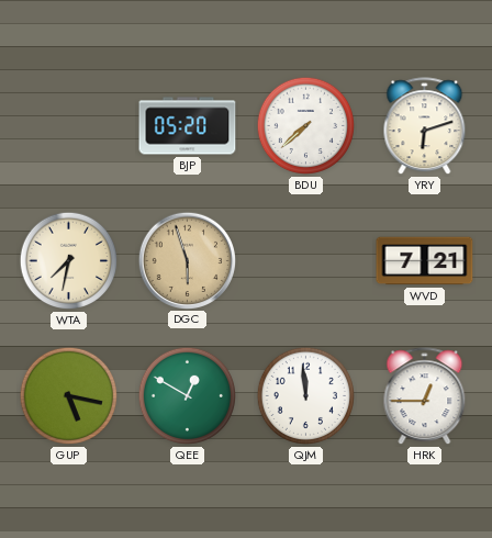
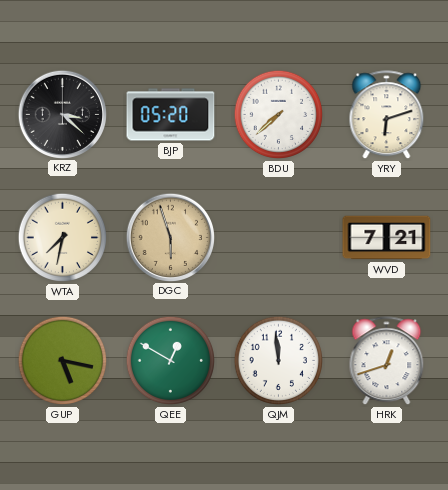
KRZ: none -> 3:22 (62, 114)
HRK: 12:45 -> 12:42 (387, 361)
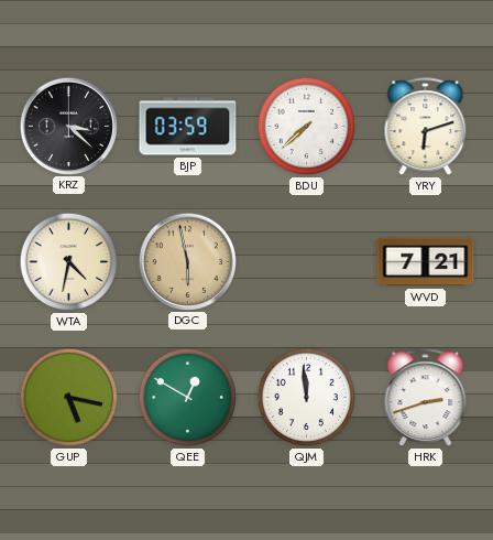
BJP: 05:20 -> 03:59 (188, 127)
WTA: 7:32 -> 4:32 (68, 262)
DGC: 5:57 -> 5:58 (187, 261)
HRK: 12:42 -> 2:42 (426, 398)
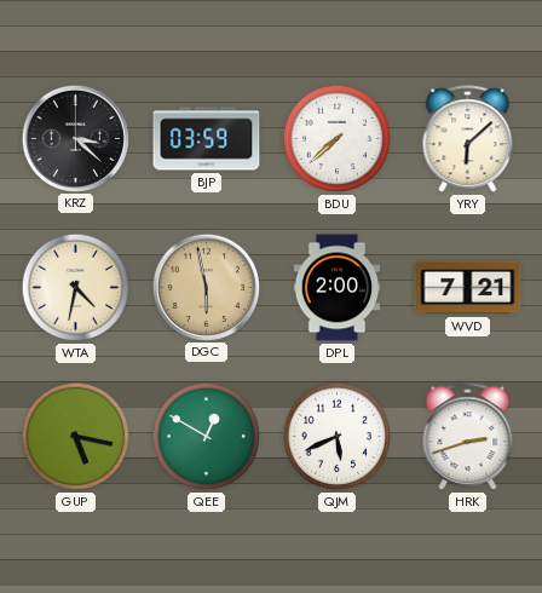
YRY: 6:12 -> 6:08 (468, 139)
DPL: none -> 2:00 (338, 288)
QJM: 11:59 -> 5:41 (336, 437)
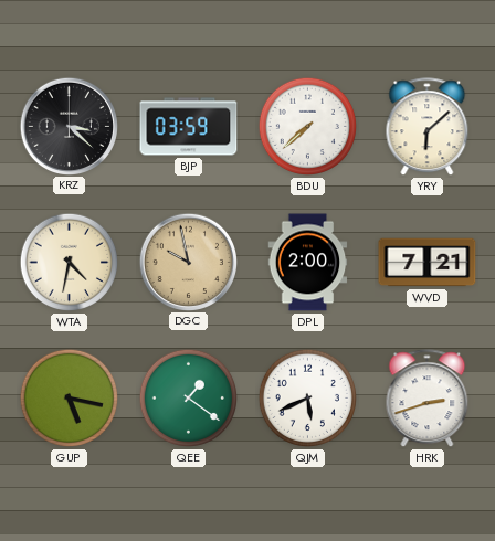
DGC: 5:58 -> 9:58 (188, 262)
QEE: 12:50 -> 1:21 (188, 399)
